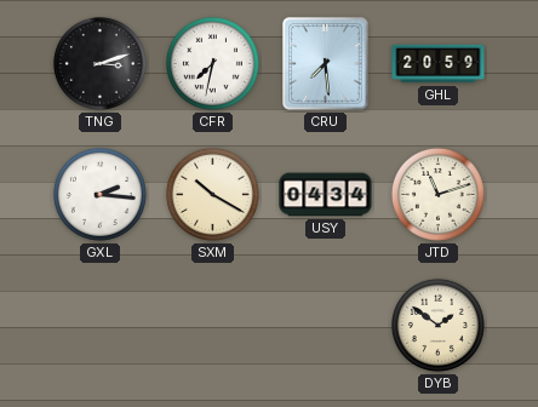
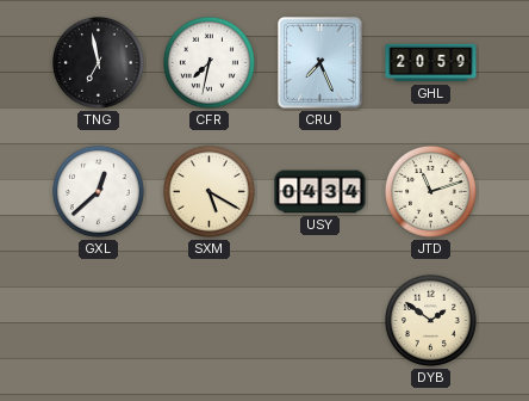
TNG: 3:12 -> 6:58 (98, 62)
CRU: 7:29 -> 7:26 (320, 63)
GXL: 2:16 -> 12:38 (98, 191)
SXM: 10:20 -> 5:20 (209, 191)
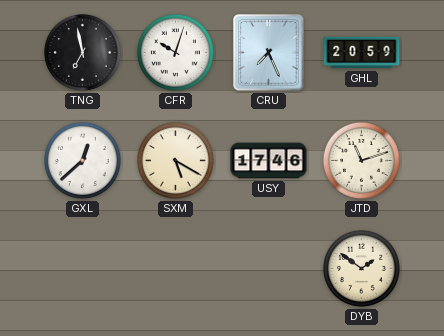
CFR: 7:32 -> 10:03 (175, 52)
USY: 04:34 -> 17:46 (269, 161)
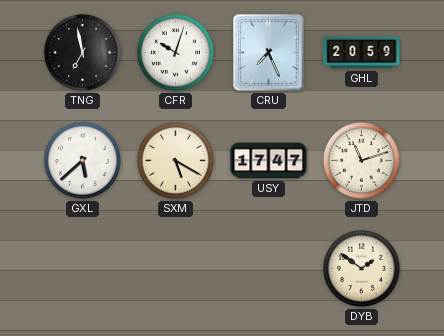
GXL: 12:38 -> 5:38 (82, 160)
USY: 17:46 -> 17:47 (269, 161)
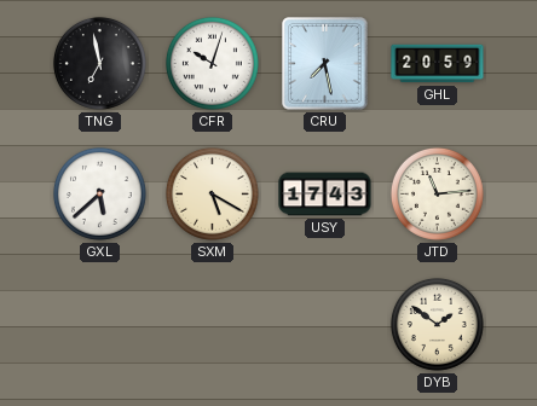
CRU: 7:26 -> 7:28 (325, 64)
USY: 17:47 -> 17:43 (325, 195)
JTD: 11:12 -> 11:14 (437, 193)
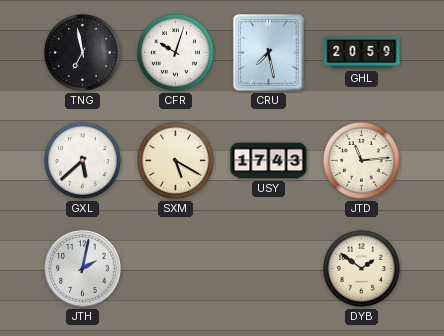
JTH: none -> 2:02 (83, 269)
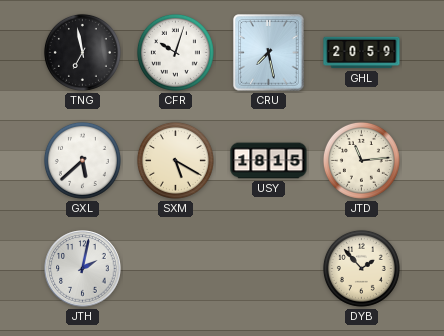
USY: 17:43 -> 18:15 (269, 161)
DYB: 1:51 -> 1:53 (361, 268)
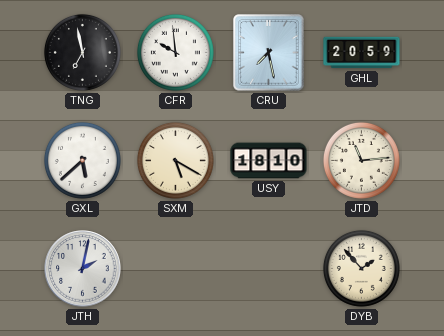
CFR: 10:03 -> 9:59 (175, 52)
USY: 18:15 -> 18:10 (269, 161)
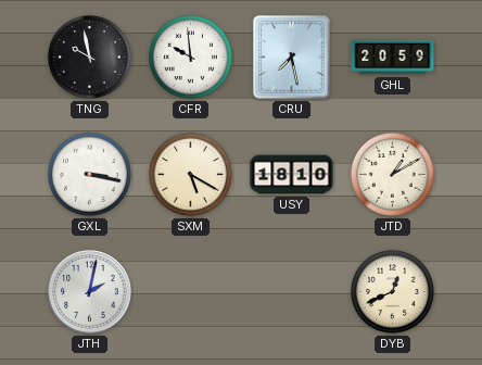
TNG: 6:58 -> 9:58 (89, 56)
GXL: 5:38 -> 3:17 (89, 174)
JTD: 11:14 -> 1:10 (392, 174)
DYB: 1:53 -> 12:41 (392, 291)
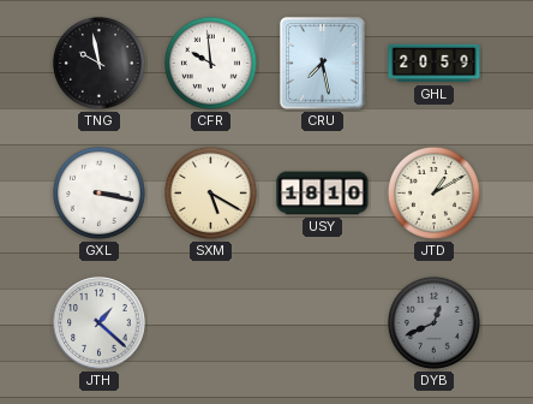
JTH: 2:02 -> 1:22 (100, 323)
DYB dial: cream -> grey (433, 322)
